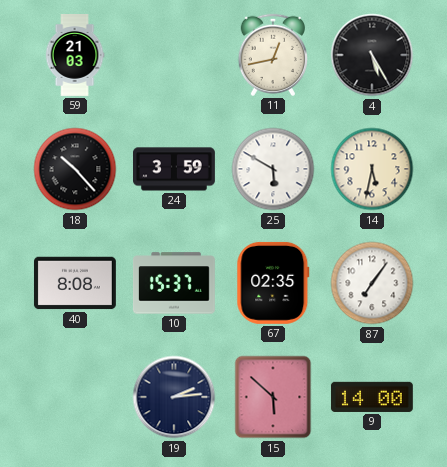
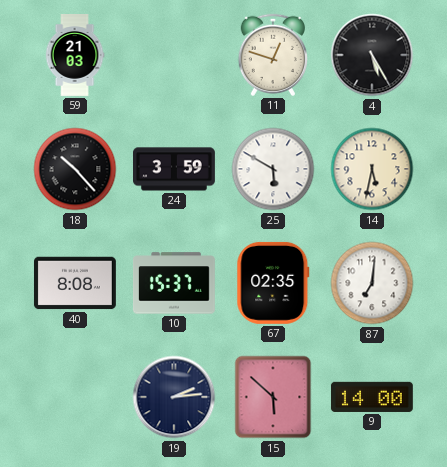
11: 12:43 -> 12:48 (272, 55)
87: 7:06 -> 7:01 (372, 283)
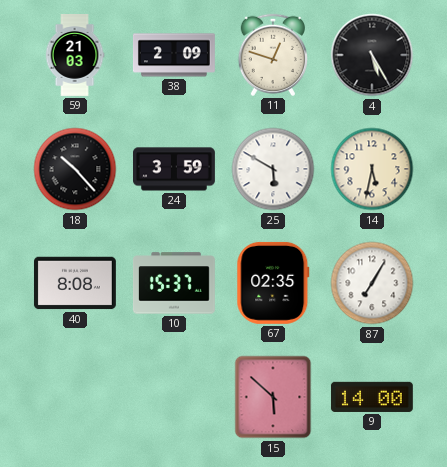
38: none -> 2:09 (174, 55)
87: 7:01 -> 7:05 (372, 283)
19: 2:14 -> none (174, 397)
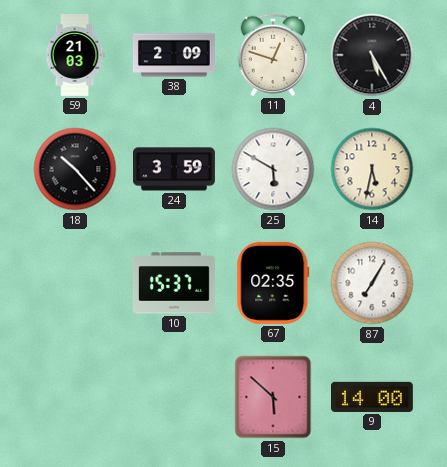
40: 8:08 -> none (75, 283)
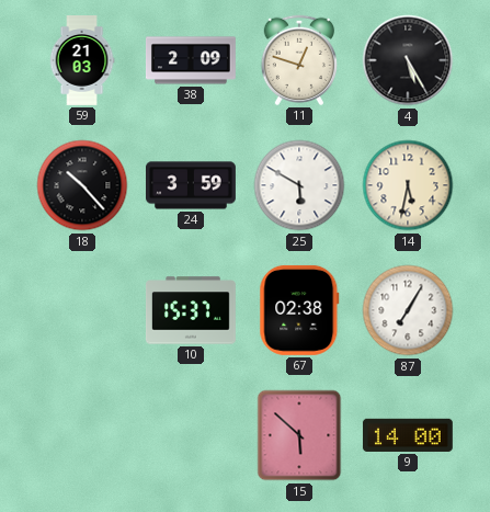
67: 02:35 -> 02:38 (299, 310)
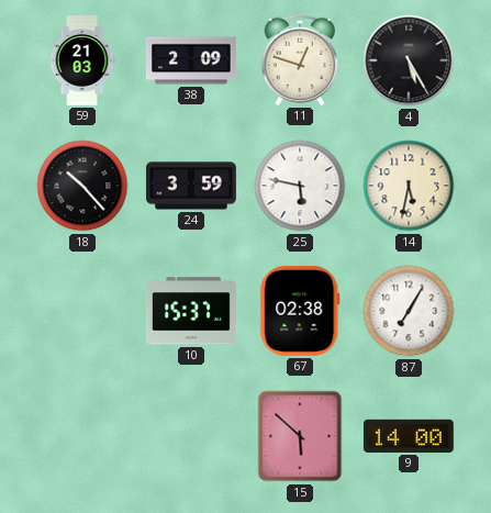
25: 5:50 -> 5:47 (300, 186)
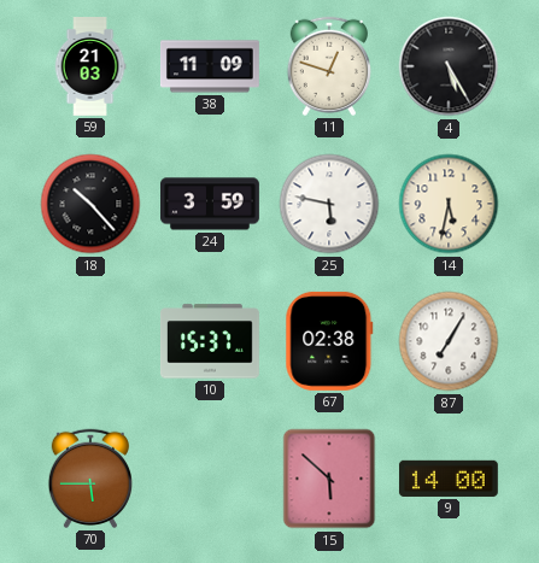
38: 2:09 -> 11:09 (210, 66)
70: none -> 5:45 (89, 479)
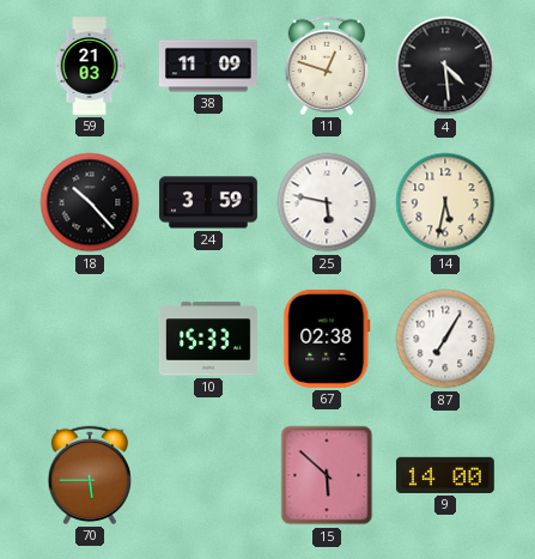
4: 5:25 -> 4:29 (445, 66)
10: 15:37 -> 15:33 (208, 339)
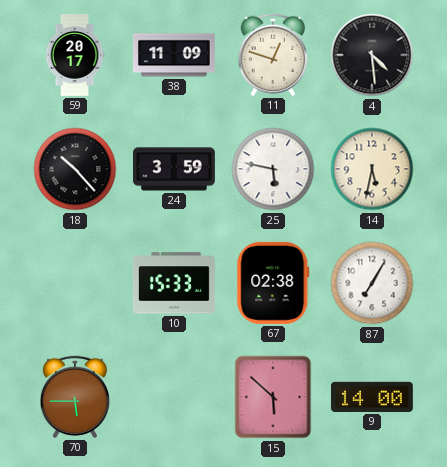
59: 21:03 -> 20:17 (75, 56)
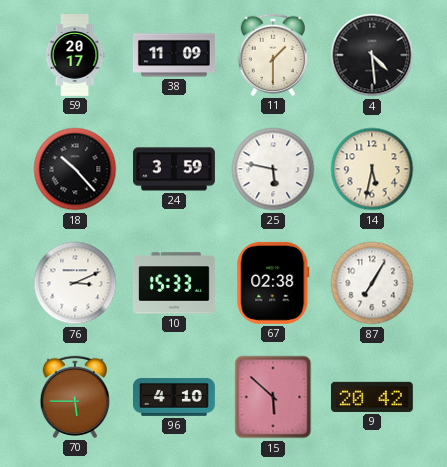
11: 12:48 -> 1:30 (272, 55)
76: none -> 3:11 (75, 283)
96: none -> 4:10 (174, 397)
9: 14:00 -> 20:42 (372, 397)
